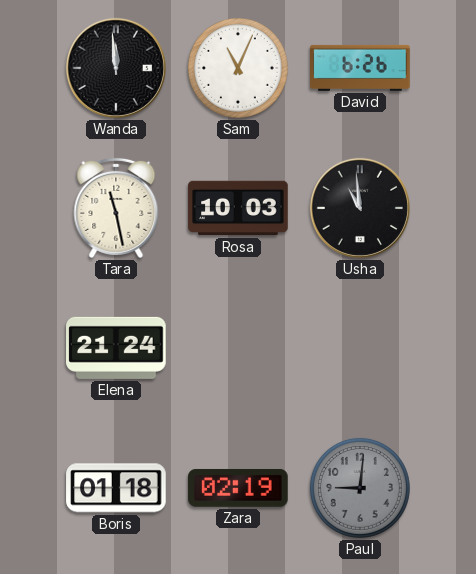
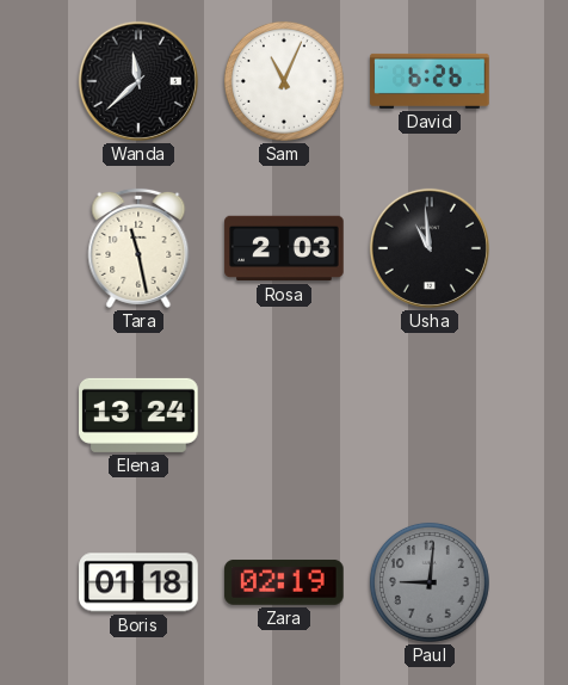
Wanda: 11:59 -> 11:38 (138, 81)
Rosa: 10:03 -> 2:03 (284, 248)
Elena: 21:24 -> 13:24 (138, 415)
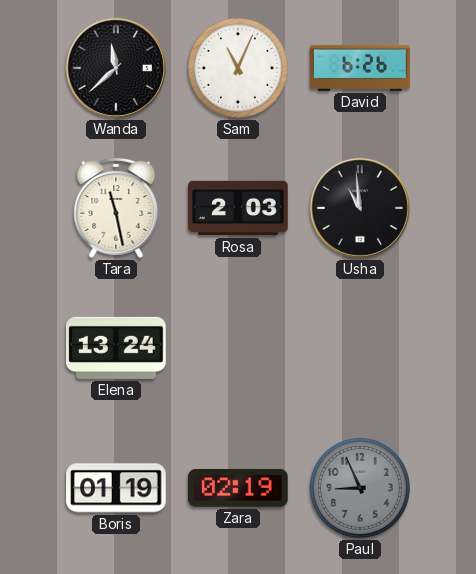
Boris: 01:18 -> 01:19 (116, 488)
Paul: 9:01 -> 8:56 (360, 488)
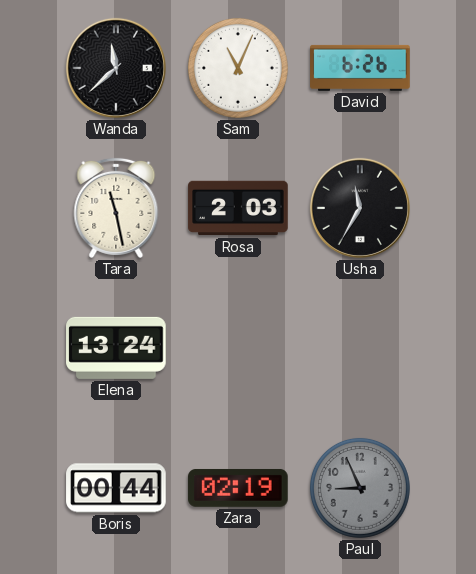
Usha: 10:59 -> 11:35 (360, 208)
Boris: 01:19 -> 00:44 (116, 488)
